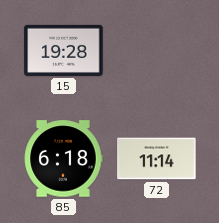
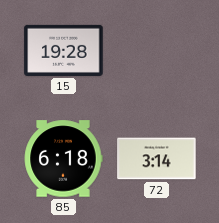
72: 11:14 -> 3:14 (157, 159)
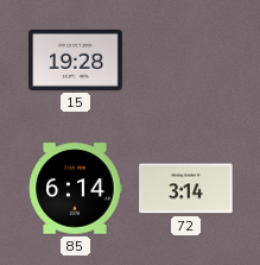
85: 6:18 -> 6:14 (75, 189)
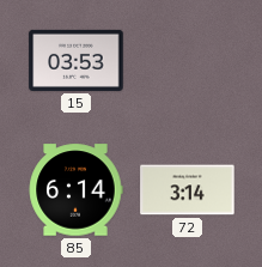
15: 19:28 -> 03:53 (77, 60)
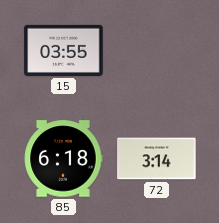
15: 03:53 -> 03:55 (64, 50)
85: 6:14 -> 6:18 (63, 159)
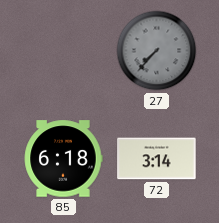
15: 03:55 -> none (64, 50)
27: none -> 7:37 (157, 51)
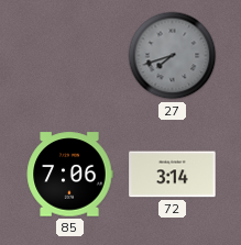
27: 7:37 -> 7:42 (173, 56)
85: 6:18 -> 7:06 (69, 175)
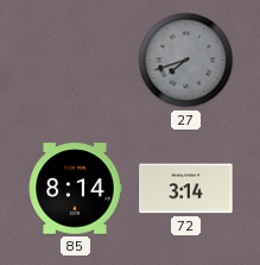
85: 7:06 -> 8:14 (75, 189)
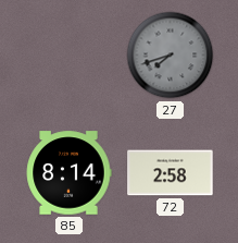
72: 3:14 -> 2:58 (171, 173)
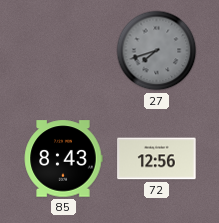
85: 8:14 -> 8:43 (63, 159)
72: 2:58 -> 12:56 (157, 159)
